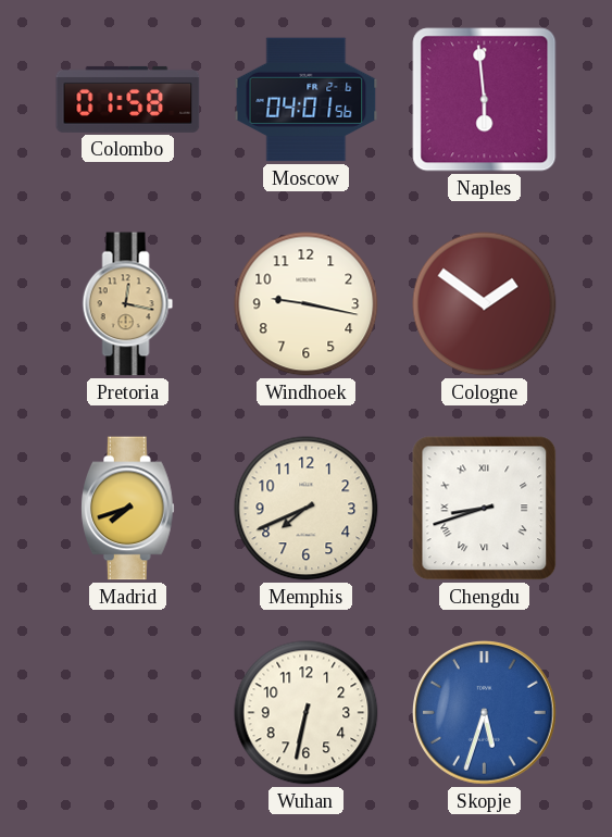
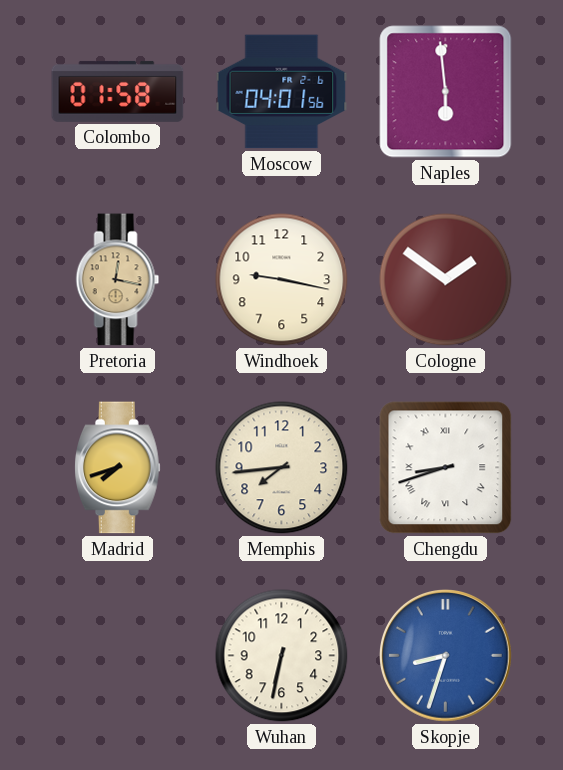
Memphis: 7:41 -> 7:44 (282, 468)
Skopje: 5:33 -> 8:33 (446, 656)
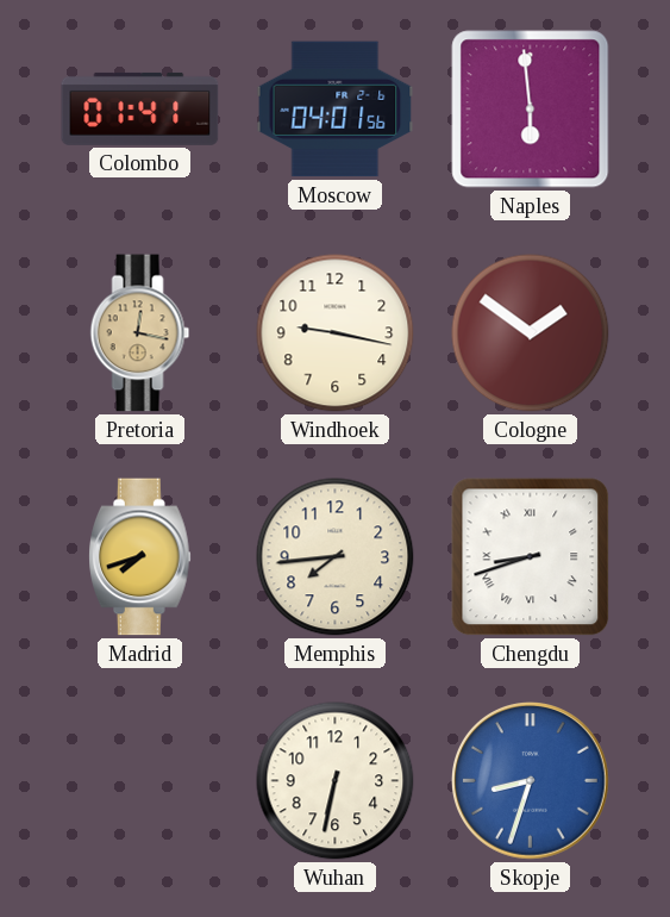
Colombo: 01:58 -> 01:41 (140, 108)
